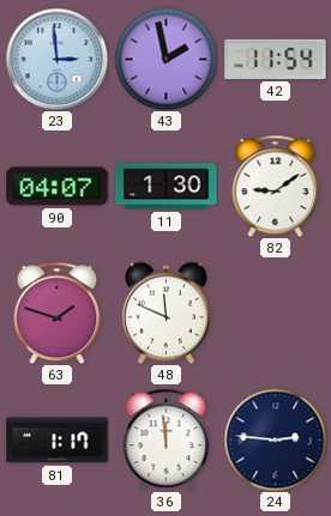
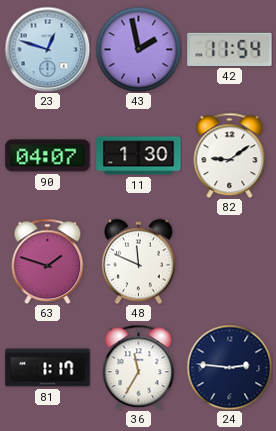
23: 2:59 -> 12:48 (47, 49)
36: 11:59 -> 11:35 (139, 367)
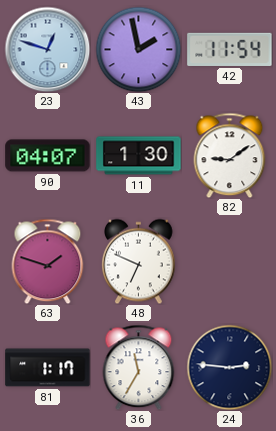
48: 11:49 -> 6:49 (139, 261)
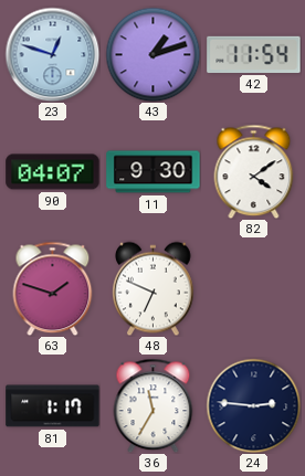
43: 1:58 -> 1:12 (152, 54)
11: 1:30 -> 9:30 (154, 172)
82: 9:09 -> 4:09 (254, 171)
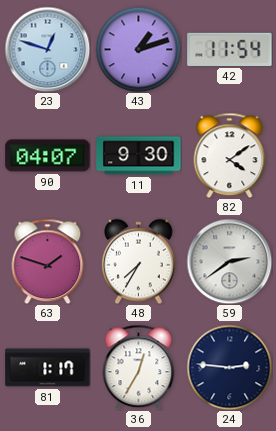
48: 6:49 -> 7:35 (139, 261)
59: none -> 2:39 (229, 261)
36: 11:35 -> 12:35 (139, 367)
